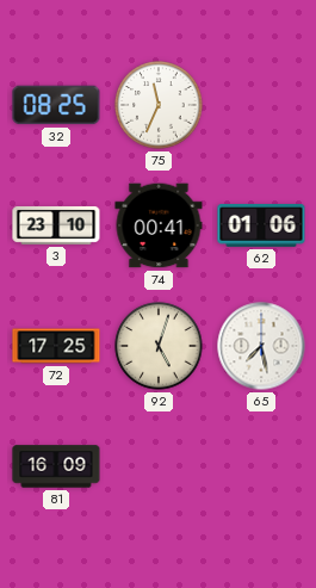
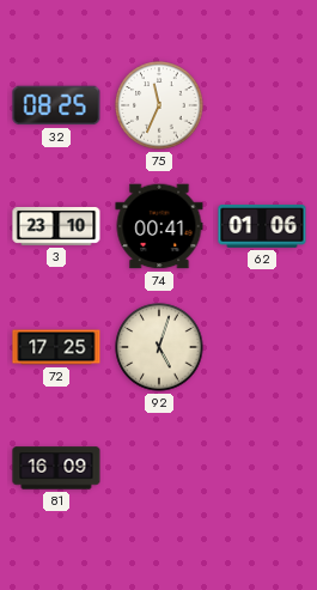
65: 7:28 -> none (261, 346)
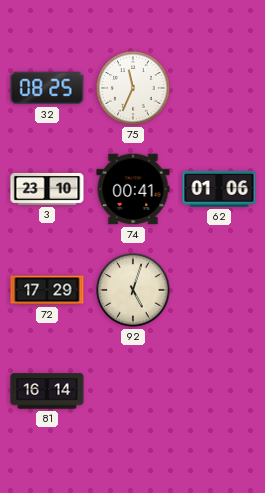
72: 17:25 -> 17:29 (47, 290)
81: 16:09 -> 16:14 (47, 391)
